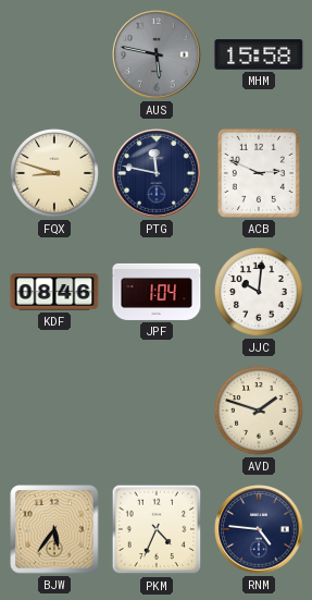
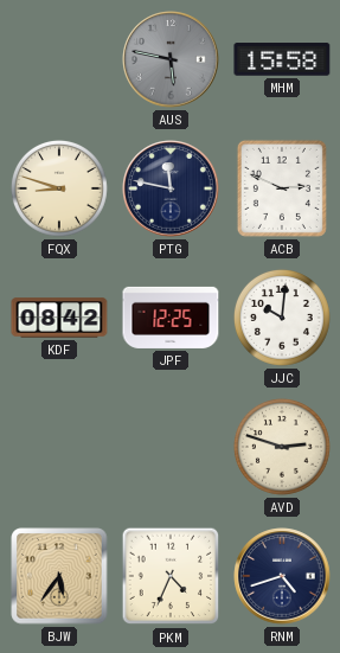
KDF: 08:46 -> 08:42 (59, 318)
JPF: 1:04 -> 12:25 (171, 318)
AVD: 1:48 -> 2:48 (282, 447)
RNM: 4:46 -> 4:42 (282, 576)
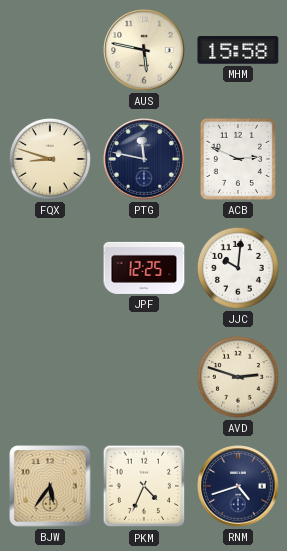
AUS dial: grey -> cream (144, 50)
KDF: 08:42 -> none (59, 318)
